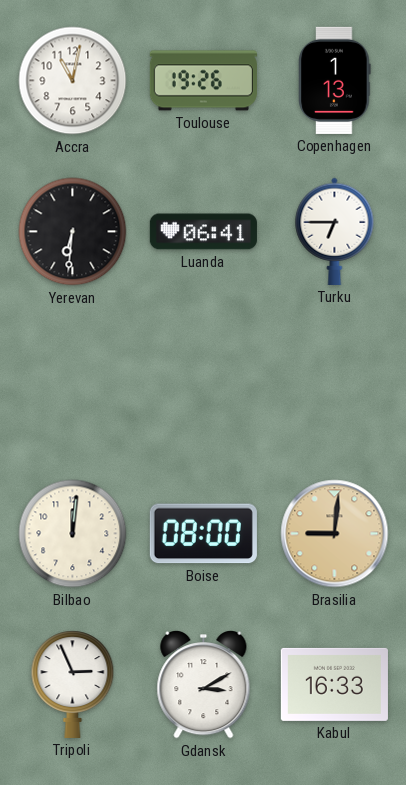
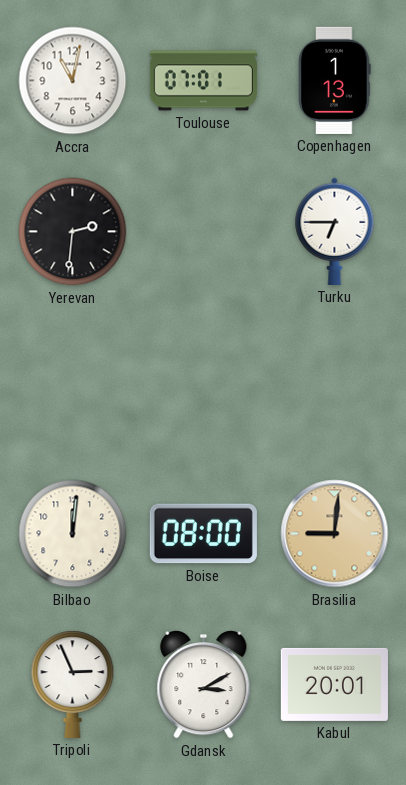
Toulouse: 19:26 -> 07:01 (203, 81)
Yerevan: 6:31 -> 2:31 (73, 232)
Luanda: 06:41 -> none (203, 232)
Kabul: 16:33 -> 20:01 (334, 684)
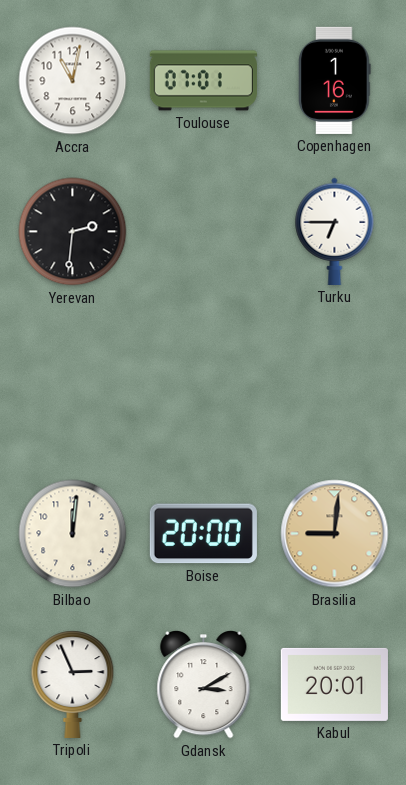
Copenhagen: 1:13 -> 1:16 (335, 80)
Boise: 08:00 -> 20:00 (203, 534)
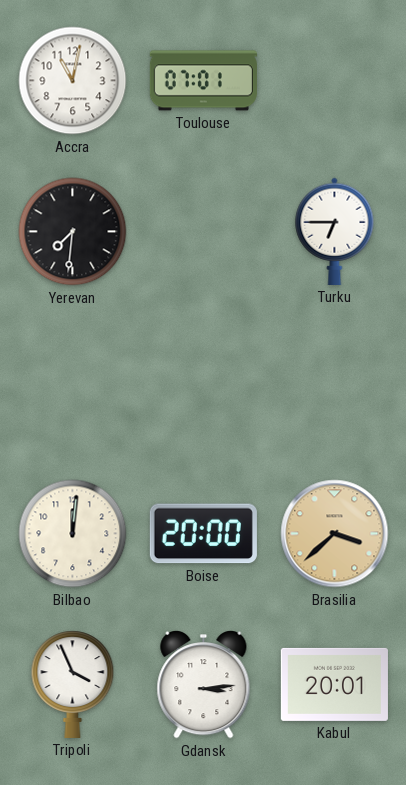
Copenhagen: 1:16 -> none (335, 80)
Yerevan: 2:31 -> 7:31 (73, 232)
Brasilia: 9:01 -> 3:38 (335, 534)
Tripoli: 2:56 -> 3:56 (73, 684)
Gdansk: 3:10 -> 3:14 (204, 685)
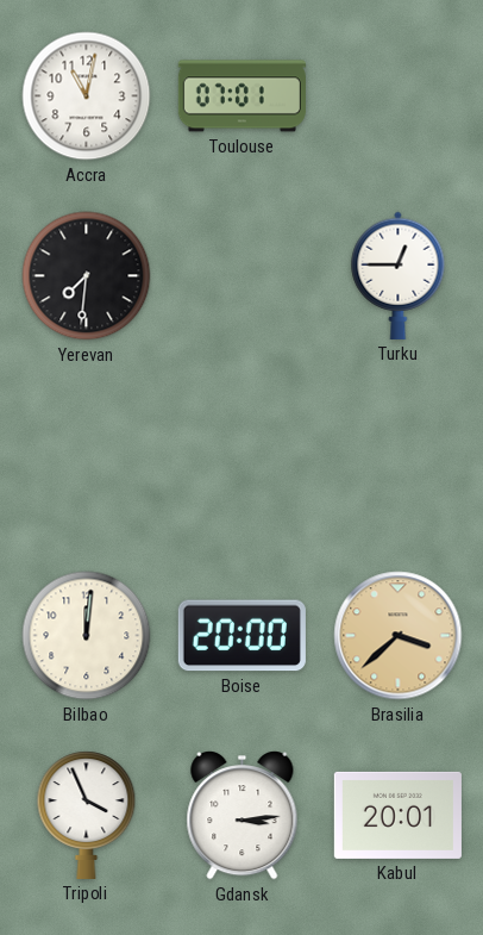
Turku: 6:45 -> 12:45 (399, 275)
